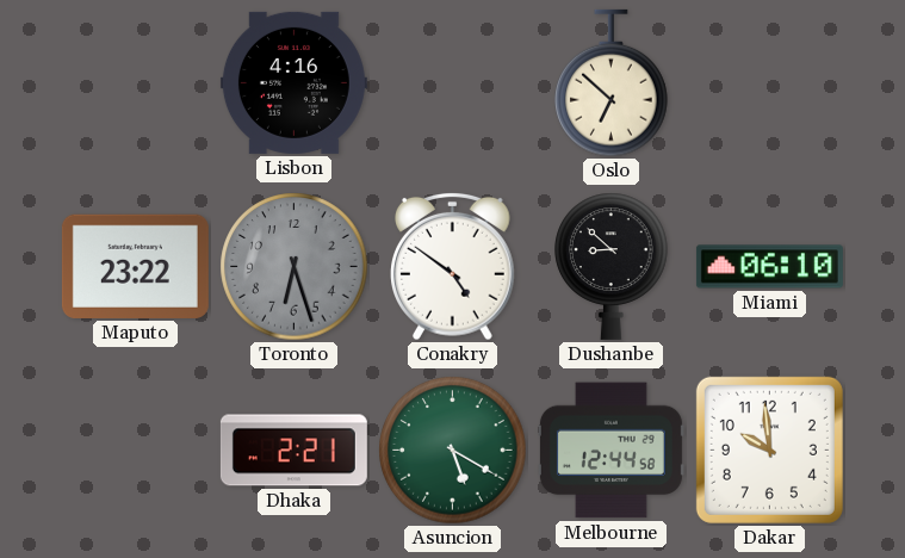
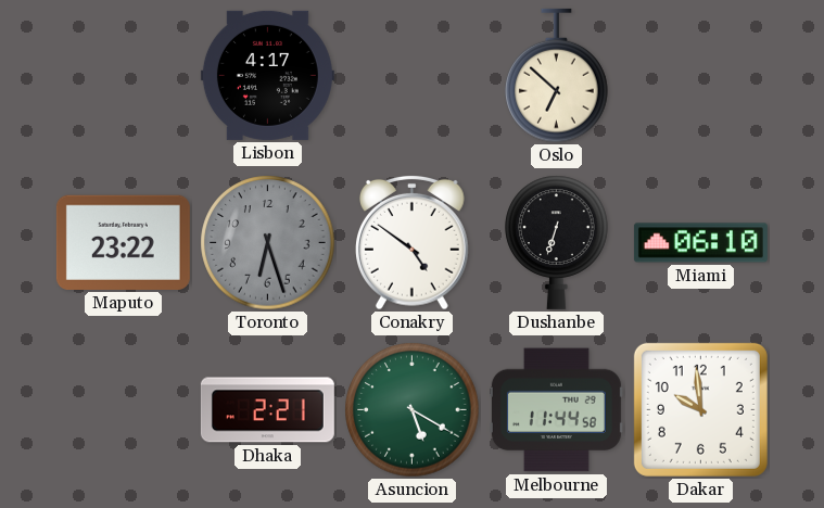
Lisbon: 4:16 -> 4:17 (267, 75)
Dushanbe: 8:52 -> 6:33 (557, 242)
Melbourne: 12:44 -> 11:44 (556, 410)
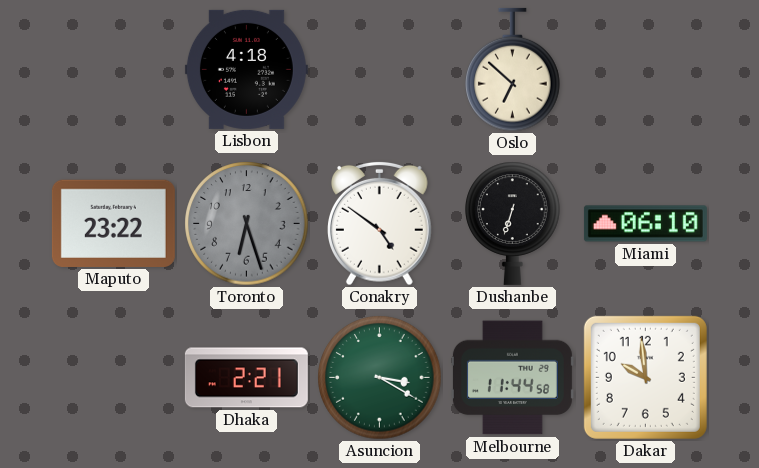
Lisbon: 4:17 -> 4:18 (246, 69)
Asuncion: 5:20 -> 3:20 (380, 378)
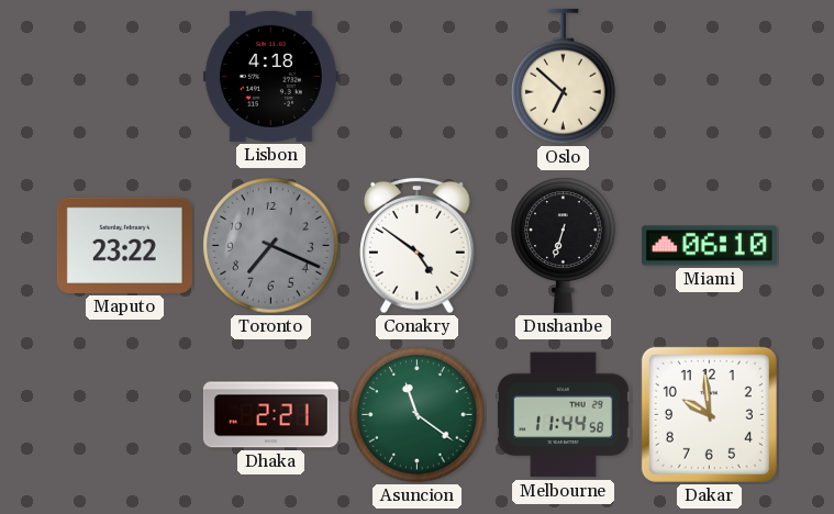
Toronto: 6:27 -> 7:19 (271, 246)
Asuncion: 3:20 -> 11:21 (418, 415)
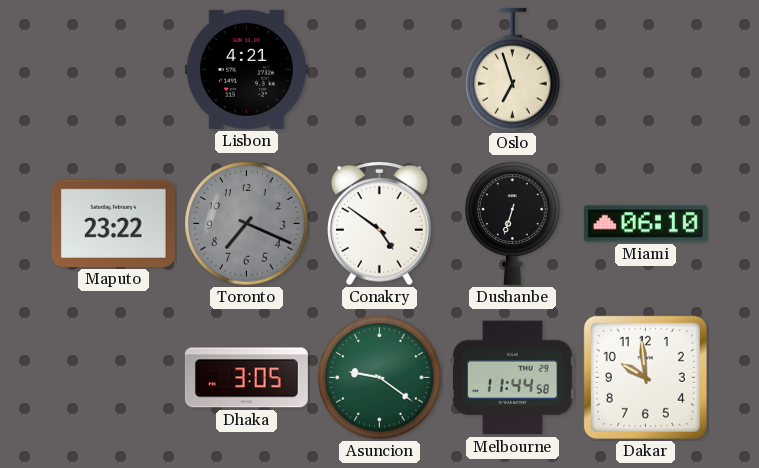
Lisbon: 4:18 -> 4:21 (246, 69)
Oslo: 6:52 -> 6:57 (513, 70)
Dhaka: 2:21 -> 3:05 (246, 378)
Asuncion: 11:21 -> 9:21 (380, 378)
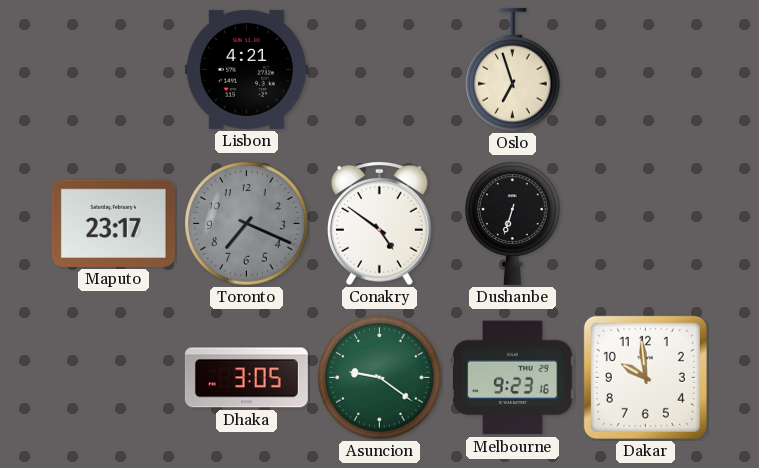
Maputo: 23:22 -> 23:17 (113, 223)
Miami: 06:10 -> none (645, 224)
Melbourne: 11:44 -> 9:23 (512, 378)
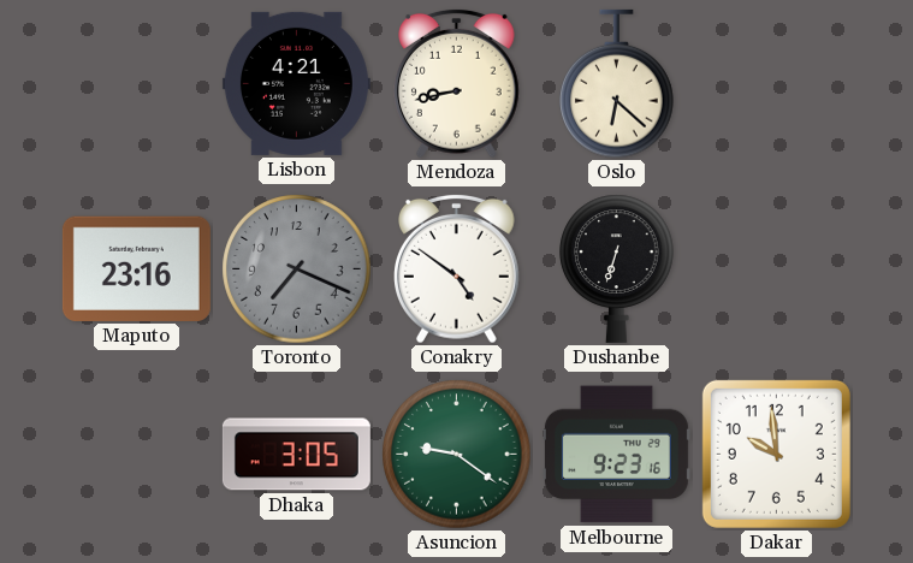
Mendoza: none -> 8:43 (457, 83)
Oslo: 6:57 -> 6:22 (617, 84)
Maputo: 23:17 -> 23:16 (136, 268)
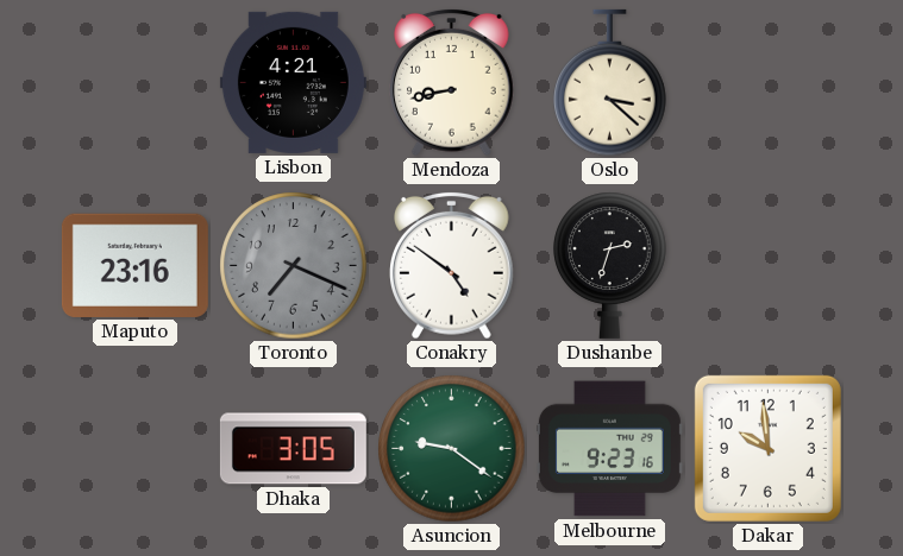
Oslo: 6:22 -> 3:22 (610, 83)
Dushanbe: 6:33 -> 2:33 (610, 265)
